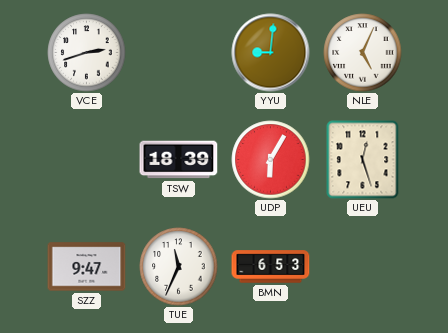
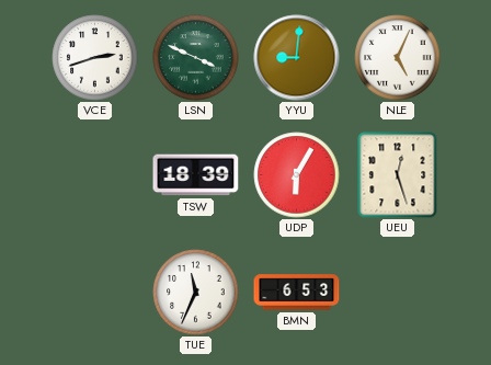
LSN: none -> 3:49 (196, 58)
SZZ: 9:47 -> none (87, 267)
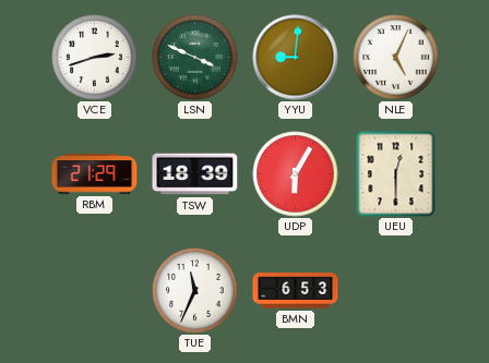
RBM: none -> 21:29 (95, 174)
UEU: 12:27 -> 12:30 (396, 174)
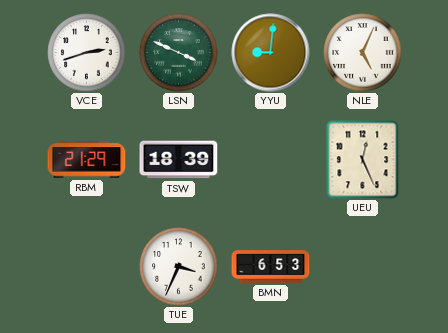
UDP: 6:05 -> none (296, 174)
UEU: 12:30 -> 12:26 (363, 160)
TUE: 11:34 -> 3:34 (179, 267)
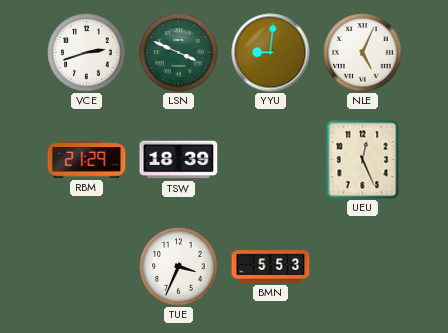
BMN: 6:53 -> 5:53 (271, 267)
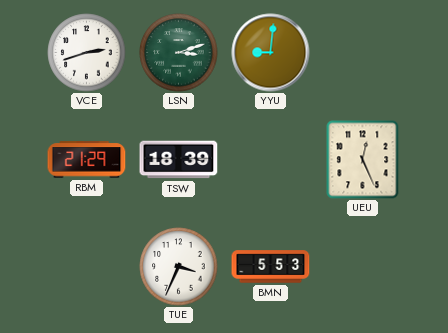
LSN: 3:49 -> 3:12 (179, 53)
NLE: 5:04 -> none (363, 53)
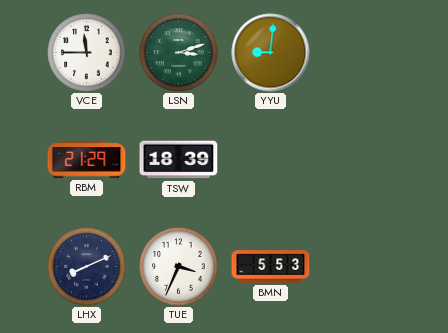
VCE: 2:42 -> 11:45 (87, 53)
UEU: 12:26 -> none (363, 160)
LHX: none -> 8:11 (87, 267)
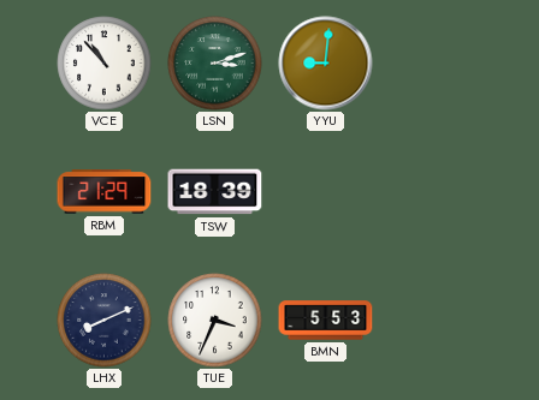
VCE: 11:45 -> 10:53 (105, 64)
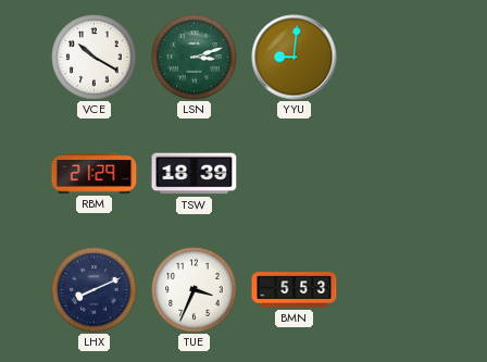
VCE: 10:53 -> 10:20 (95, 58)
